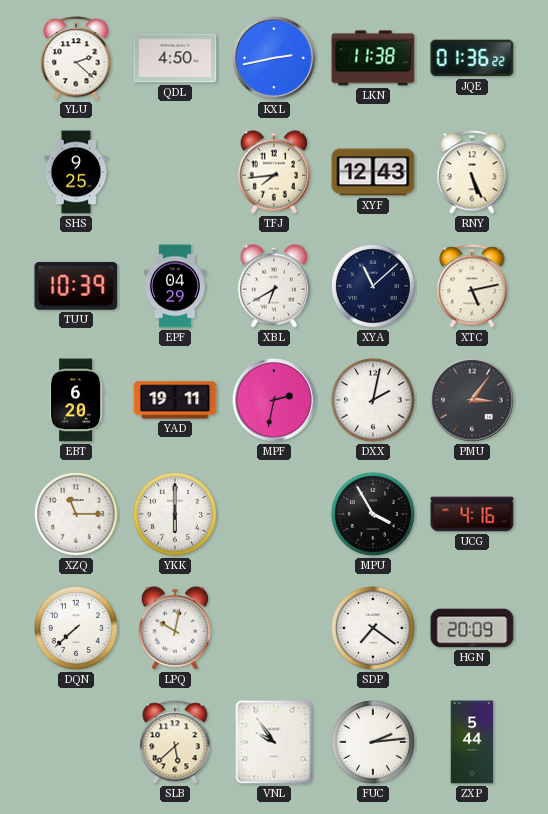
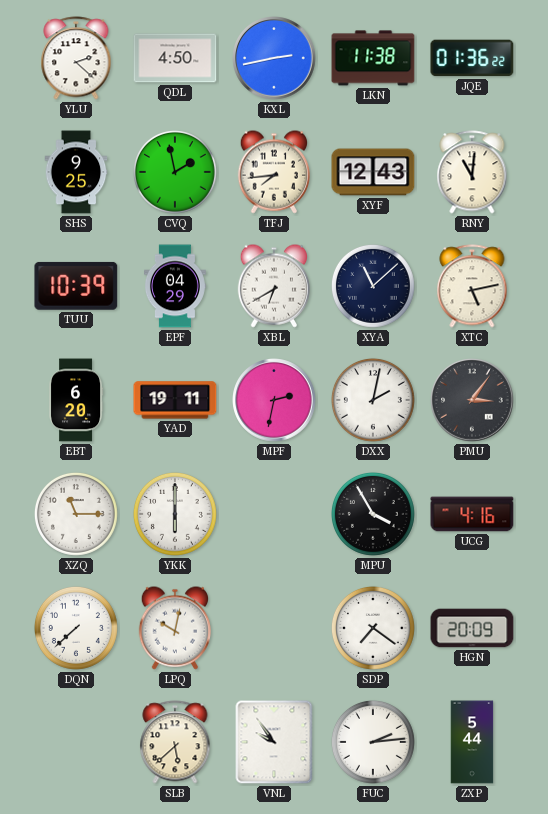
CVQ: none -> 1:58 (175, 172)
RNY: 5:26 -> 11:01 (472, 172)
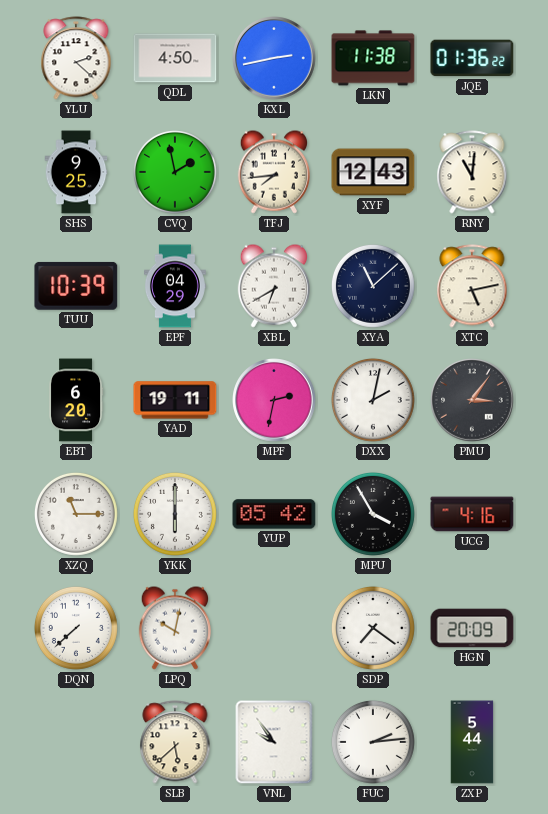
YUP: none -> 05:42 (274, 514)
